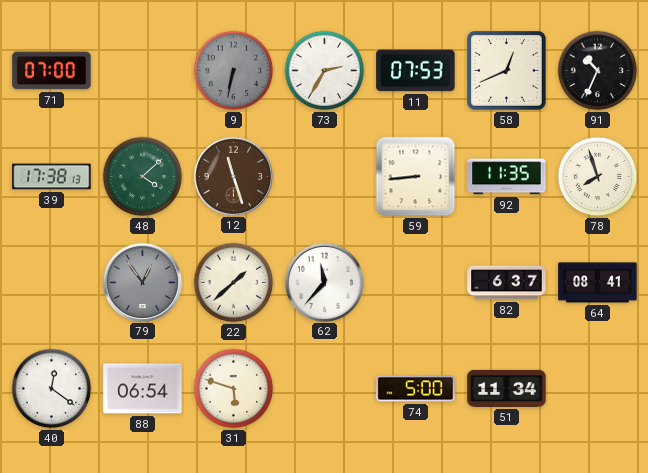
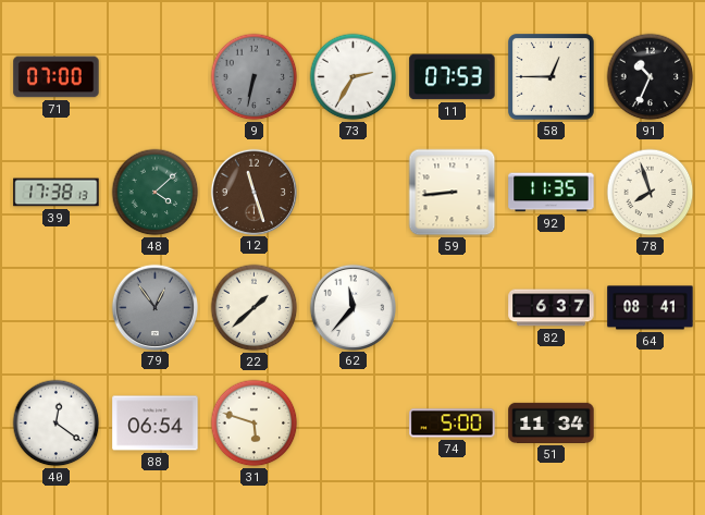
58: 12:41 -> 12:45 (552, 77)
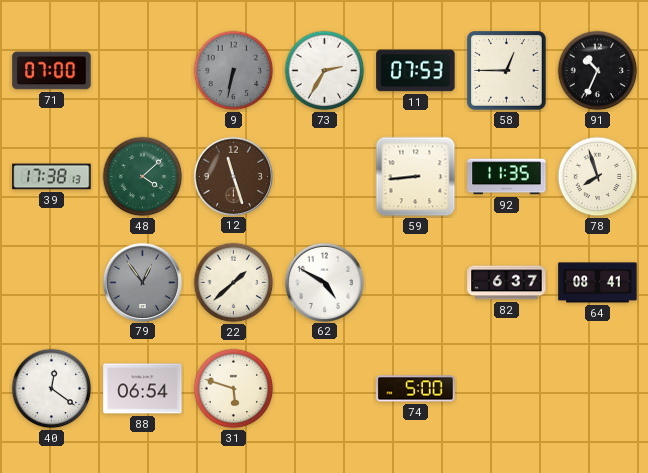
62: 11:37 -> 4:50 (324, 282)
51: 11:34 -> none (552, 422)
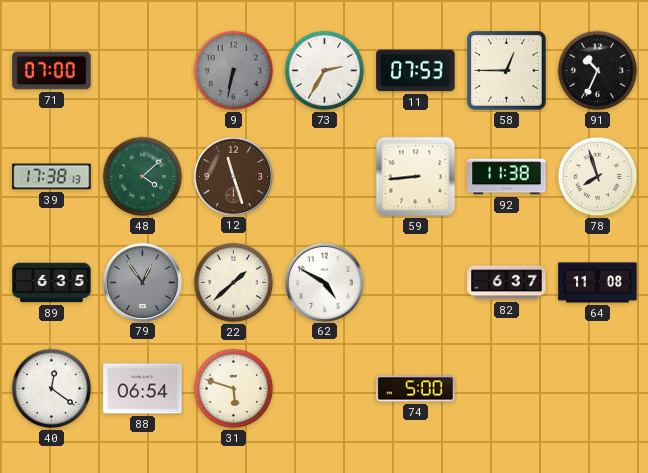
92: 11:35 -> 11:38 (507, 177)
89: none -> 6:35 (52, 283)
64: 08:41 -> 11:08 (598, 283)
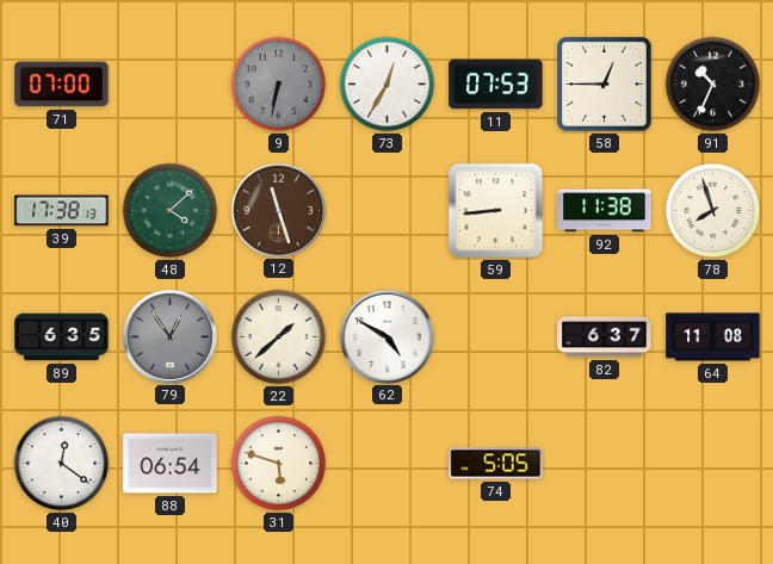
73: 2:35 -> 12:35 (388, 85)
74: 5:00 -> 5:05 (496, 464)
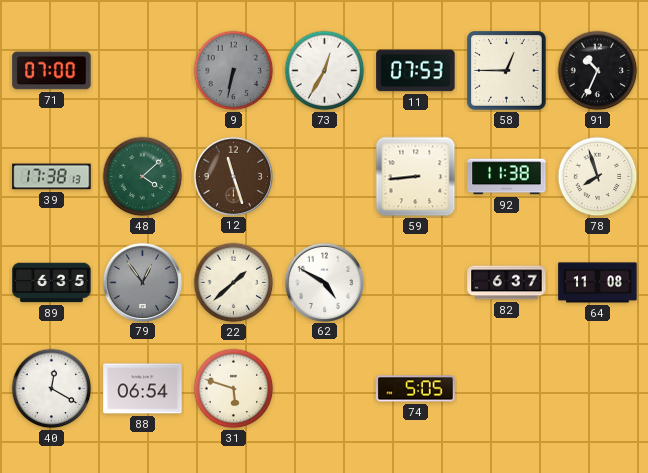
40: 12:21 -> 12:20 (52, 389)
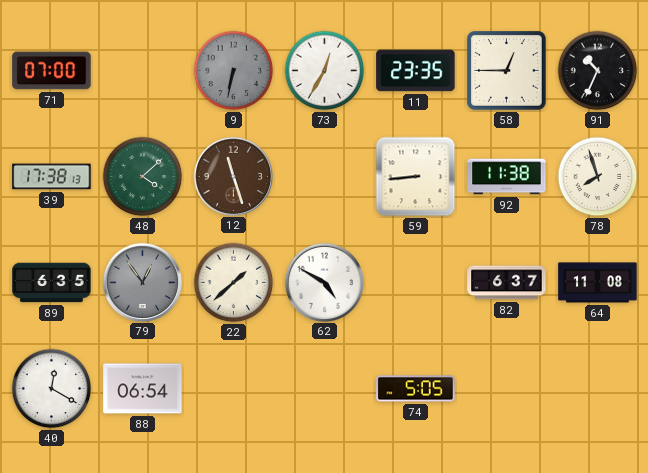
11: 07:53 -> 23:35 (416, 71)
31: 5:48 -> none (234, 389)
